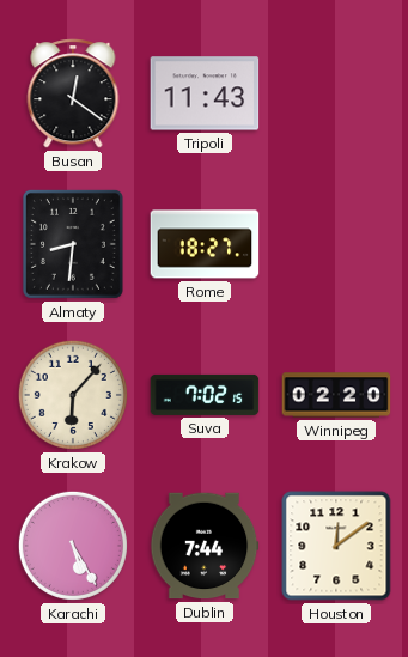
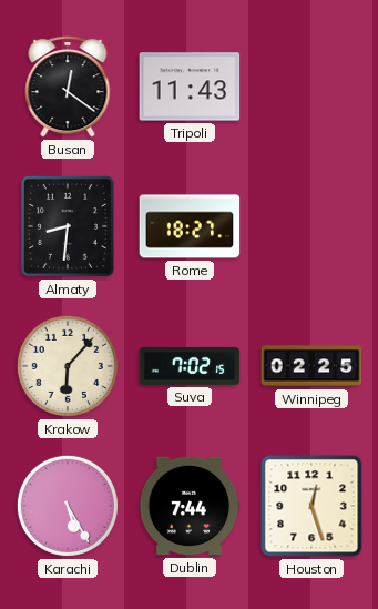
Winnipeg: 02:20 -> 02:25 (311, 366)
Houston: 12:09 -> 12:27 (311, 506)
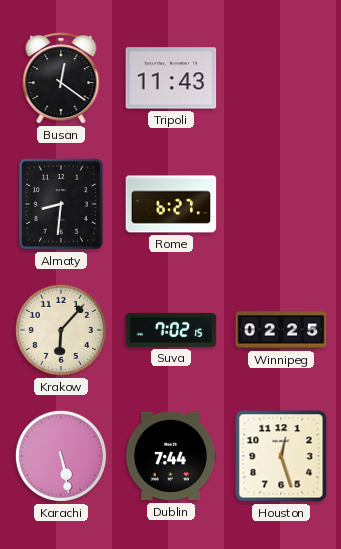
Rome: 18:27 -> 6:27 (171, 204)
Karachi: 5:25 -> 5:28 (61, 456)
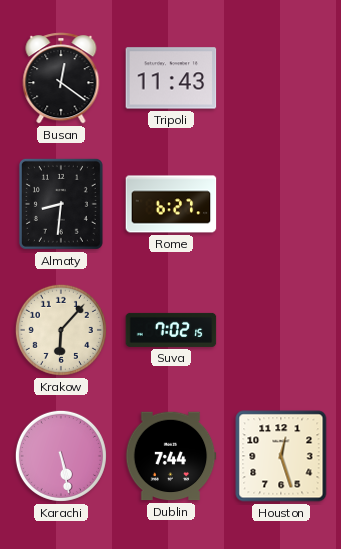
Winnipeg: 02:25 -> none (281, 330)
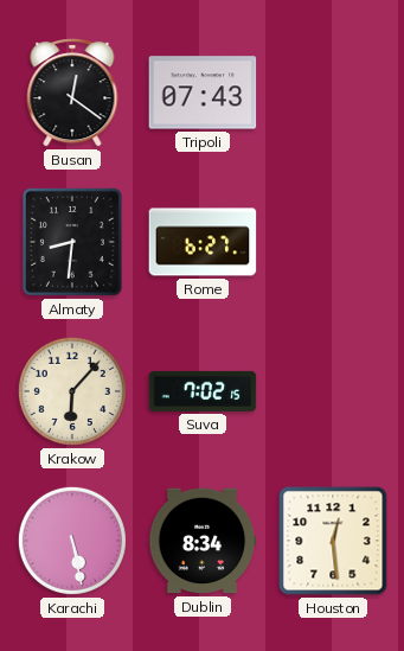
Tripoli: 11:43 -> 07:43 (203, 92)
Dublin: 7:44 -> 8:34 (203, 541)
Houston: 12:27 -> 12:29 (333, 541)
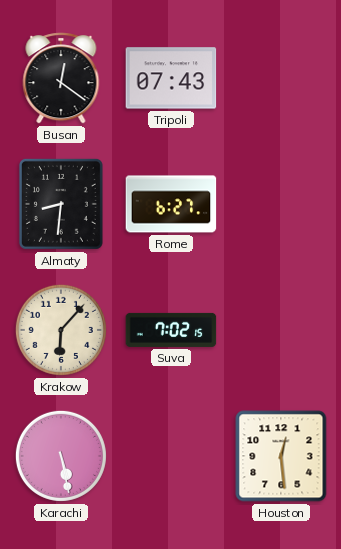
Dublin: 8:34 -> none (203, 541)
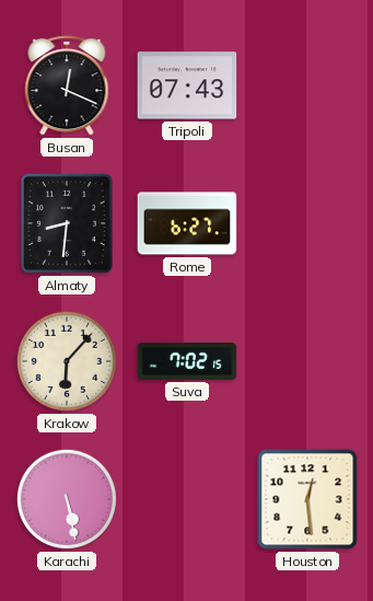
Busan: 12:21 -> 12:19 (67, 85)
